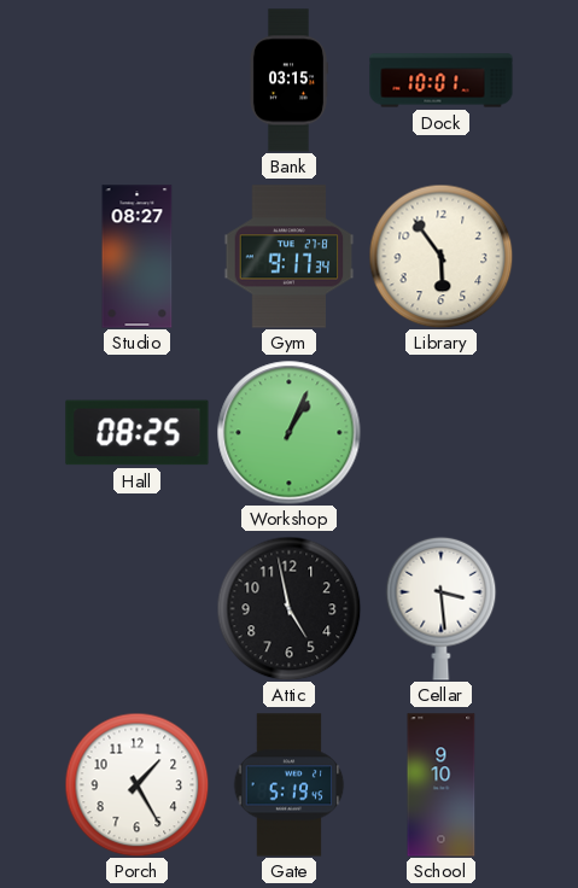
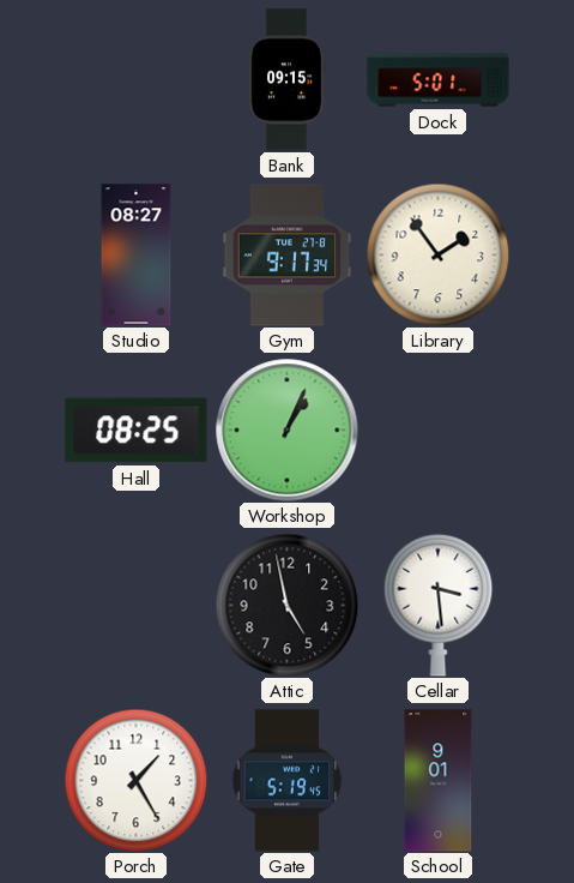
Bank: 03:15 -> 09:15 (286, 80)
Dock: 10:01 -> 5:01 (439, 80)
Library: 5:54 -> 1:54 (437, 254)
School: 9:10 -> 9:01 (439, 781)
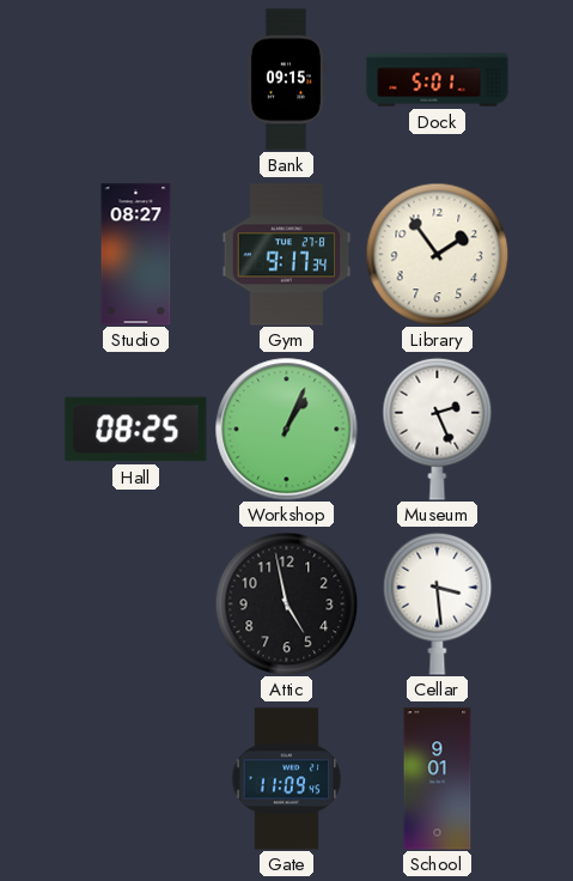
Museum: none -> 2:26 (438, 429)
Porch: 1:25 -> none (135, 780)
Gate: 5:19 -> 11:09 (287, 779)
